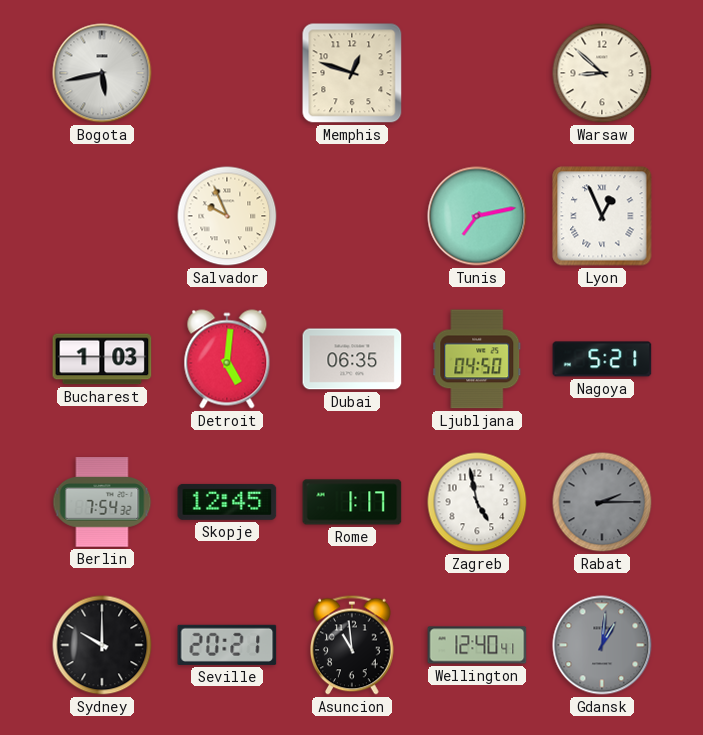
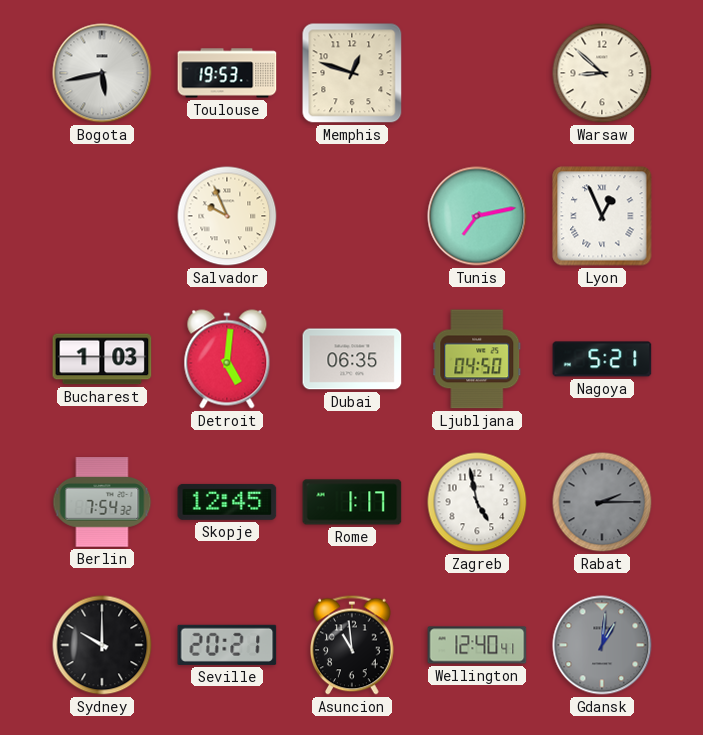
Toulouse: none -> 19:53 (227, 73)
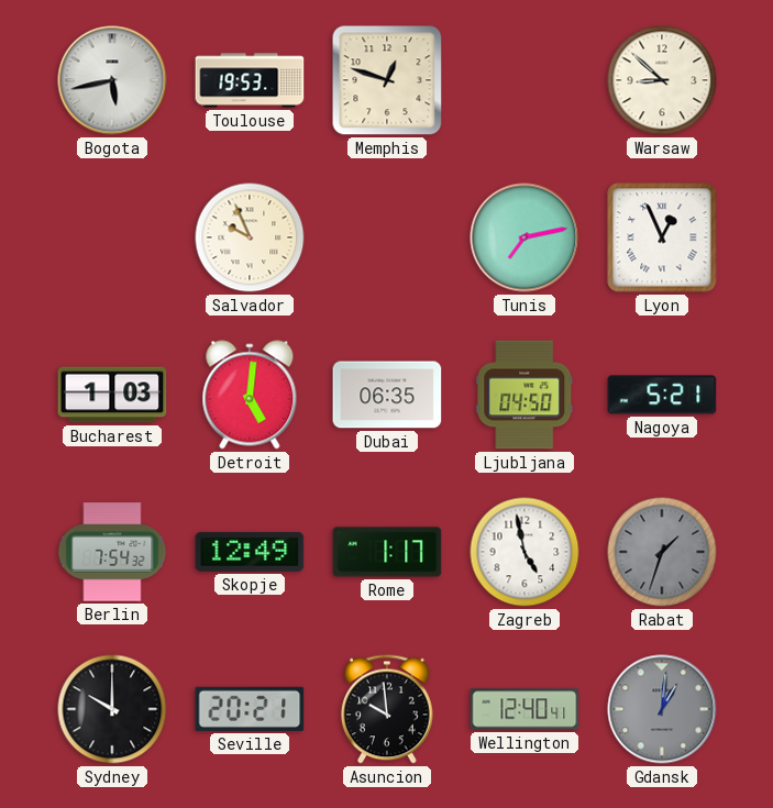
Skopje: 12:45 -> 12:49 (250, 552)
Rabat: 2:15 -> 1:33 (662, 552)
Asuncion: 10:59 -> 9:59 (387, 709)
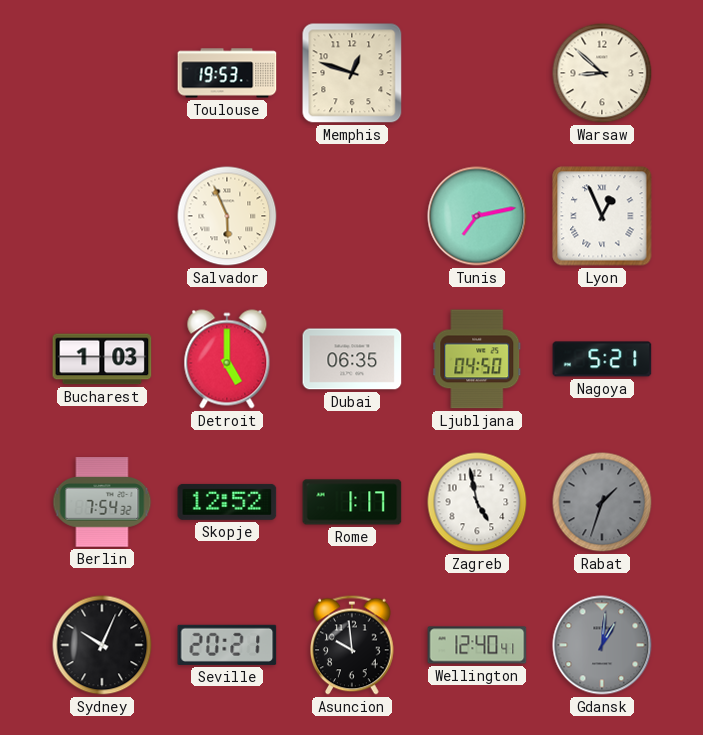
Bogota: 5:43 -> none (112, 80)
Salvador: 9:56 -> 5:56 (227, 216)
Detroit: 5:01 -> 5:00 (227, 359)
Skopje: 12:49 -> 12:52 (227, 502)
Sydney: 10:00 -> 10:04 (102, 645)
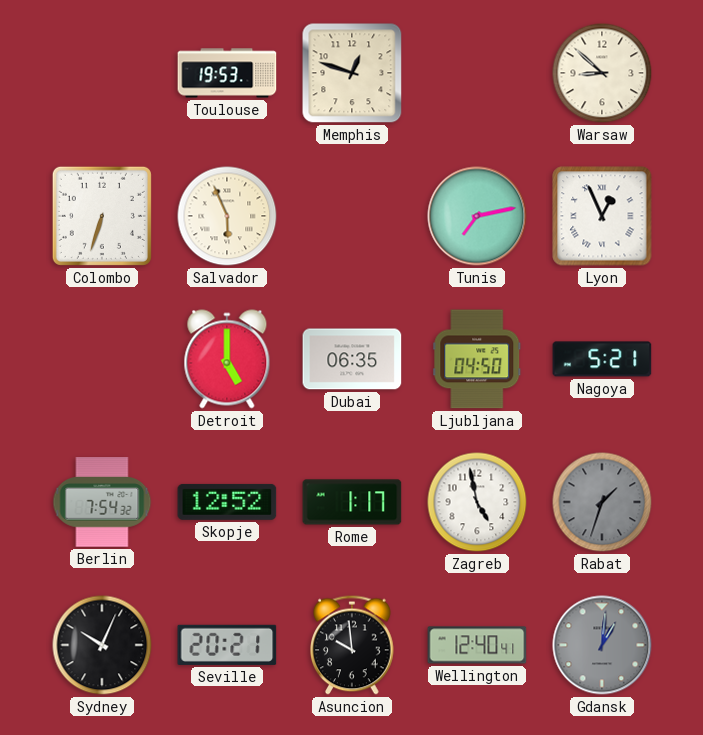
Colombo: none -> 6:33 (102, 216)
Bucharest: 1:03 -> none (102, 359)
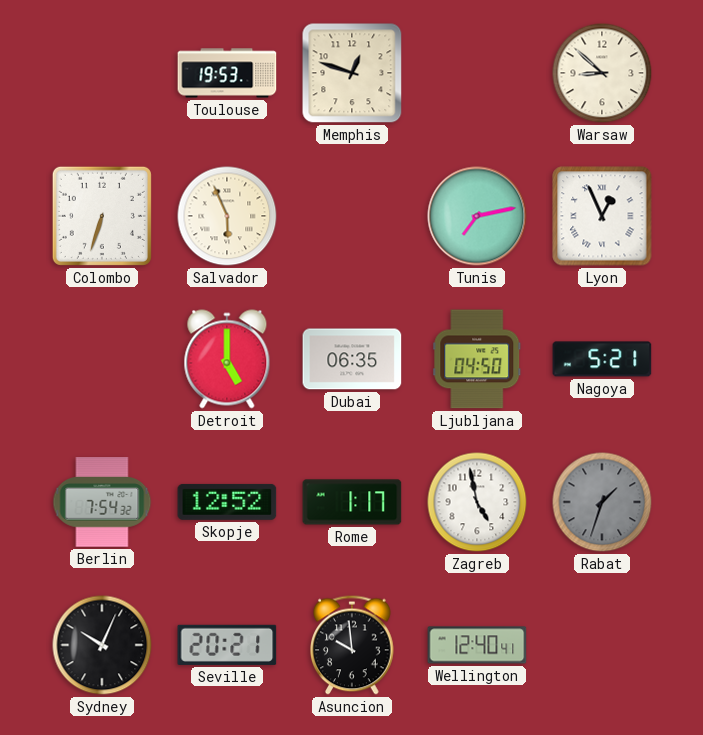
Gdansk: 1:01 -> none (602, 645)
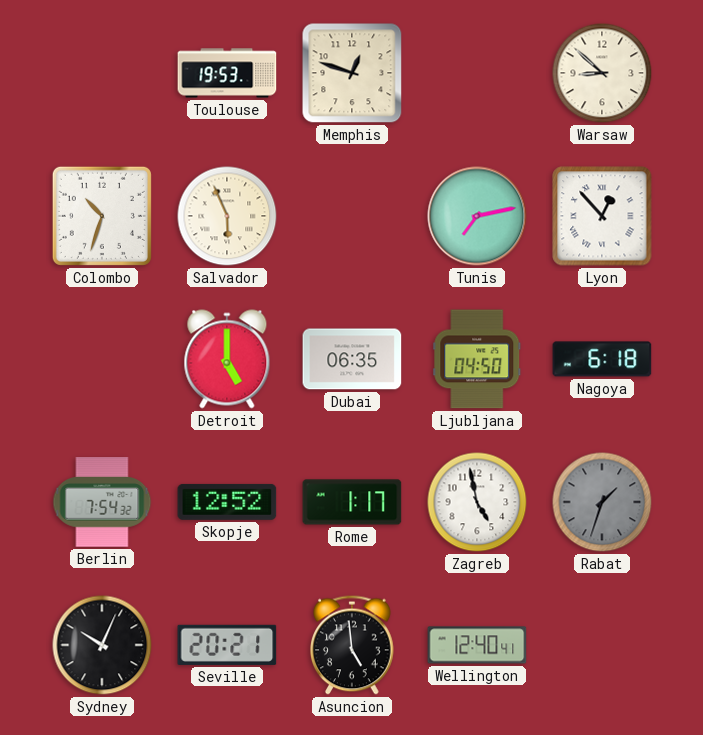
Colombo: 6:33 -> 10:33 (102, 216)
Lyon: 12:56 -> 12:53 (602, 216)
Nagoya: 5:21 -> 6:18 (602, 359)
Asuncion: 9:59 -> 4:59 (352, 645)
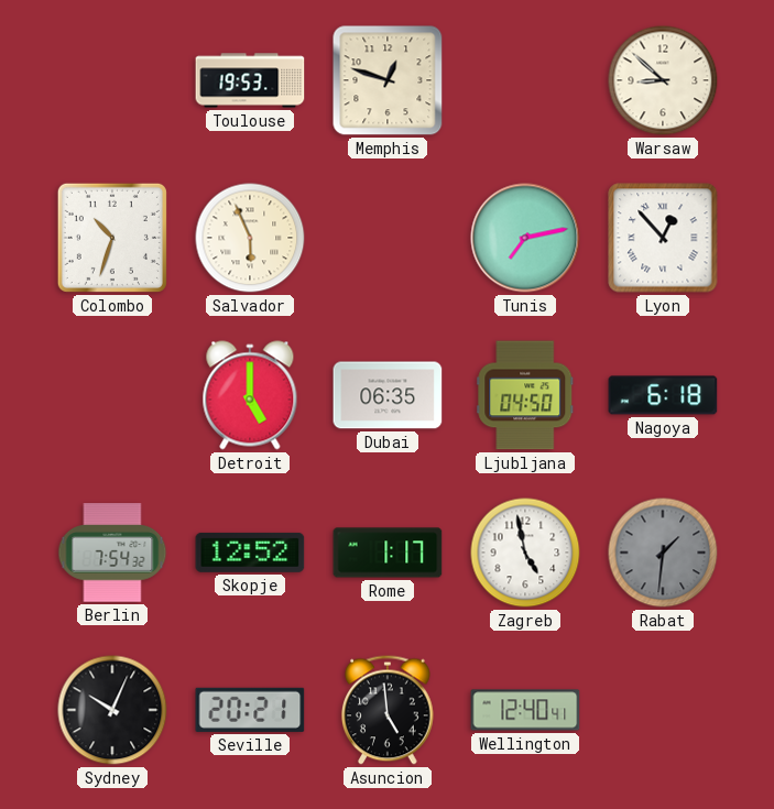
Rabat: 1:33 -> 1:31 (663, 553)
